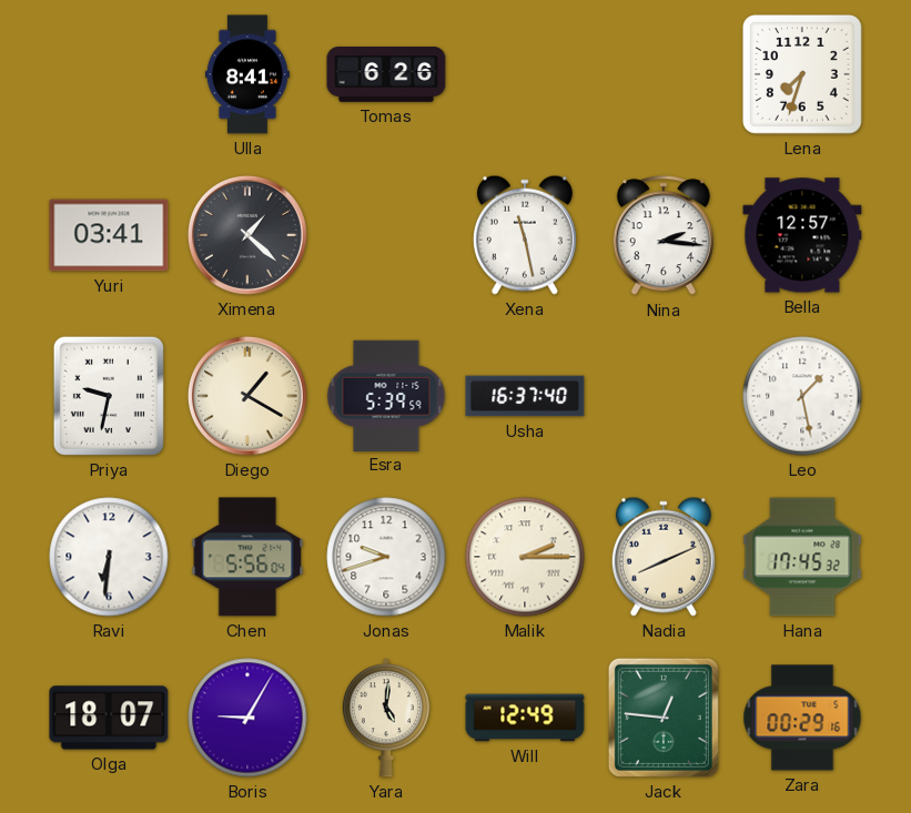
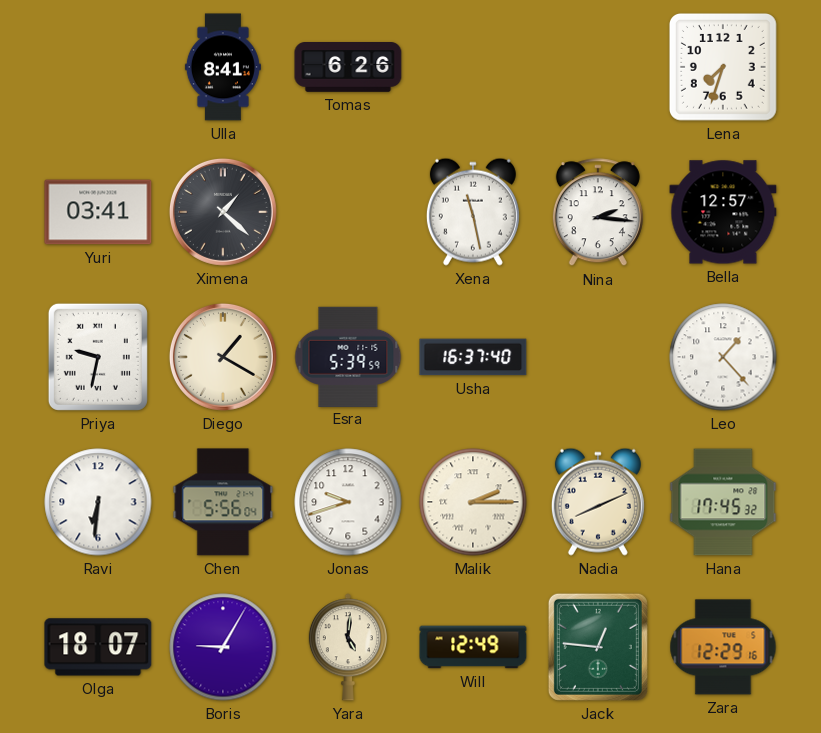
Leo: 1:28 -> 1:23 (723, 357)
Zara: 00:29 -> 12:29 (723, 647)
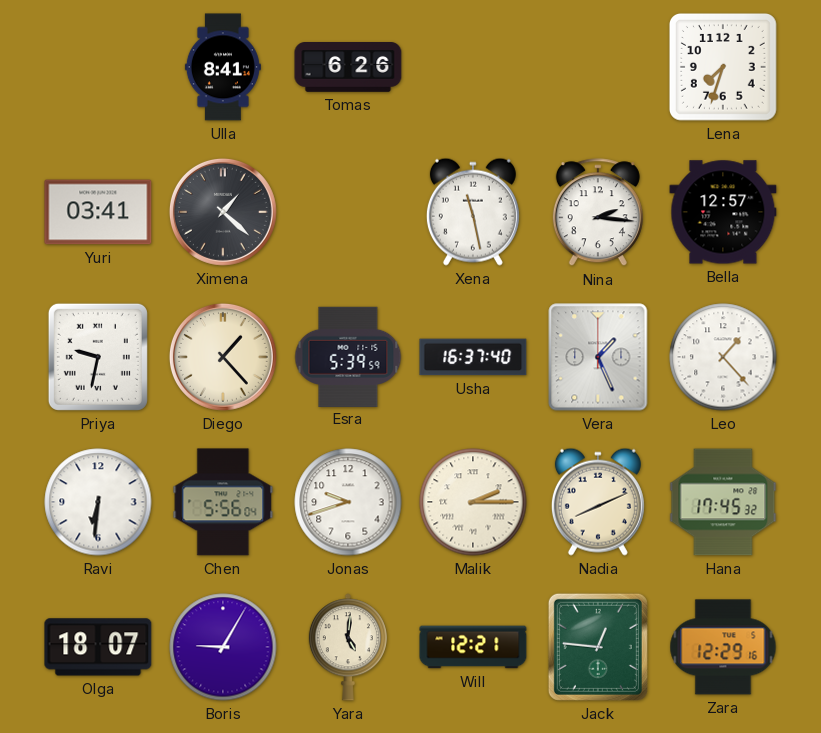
Diego: 1:20 -> 1:23 (223, 357)
Vera: none -> 1:26 (598, 357)
Will: 12:49 -> 12:21 (473, 647)
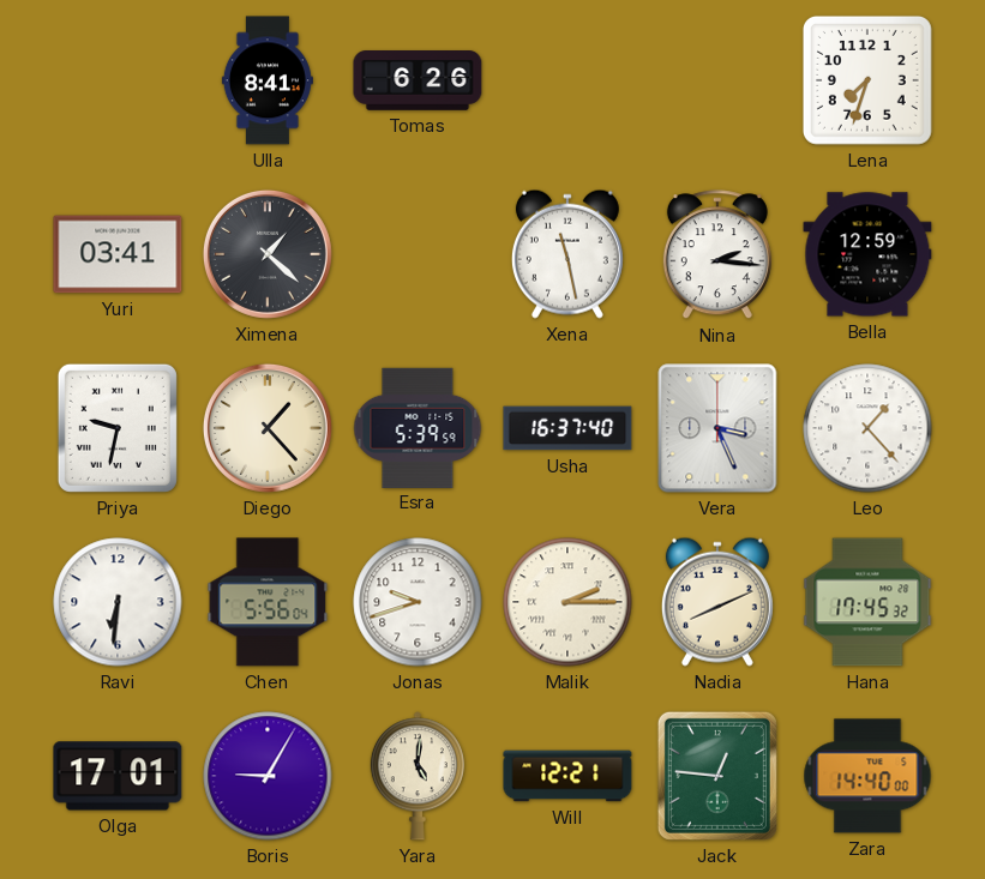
Bella: 12:57 -> 12:59 (867, 254)
Vera: 1:26 -> 3:26 (717, 428)
Olga: 18:07 -> 17:01 (118, 776)
Zara: 12:29 -> 14:40 (867, 776)
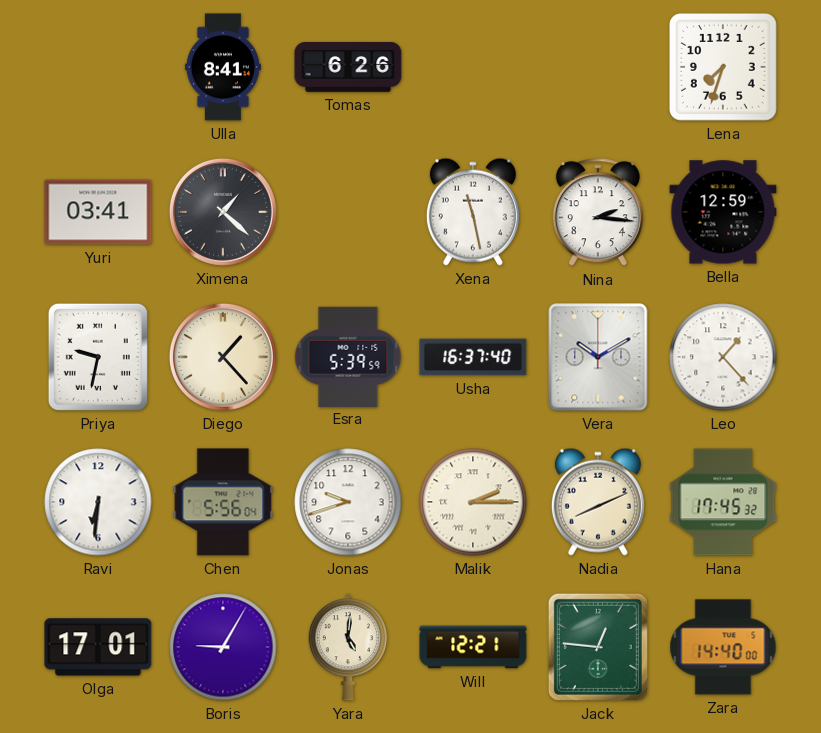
Vera: 3:26 -> 10:10 (598, 357)
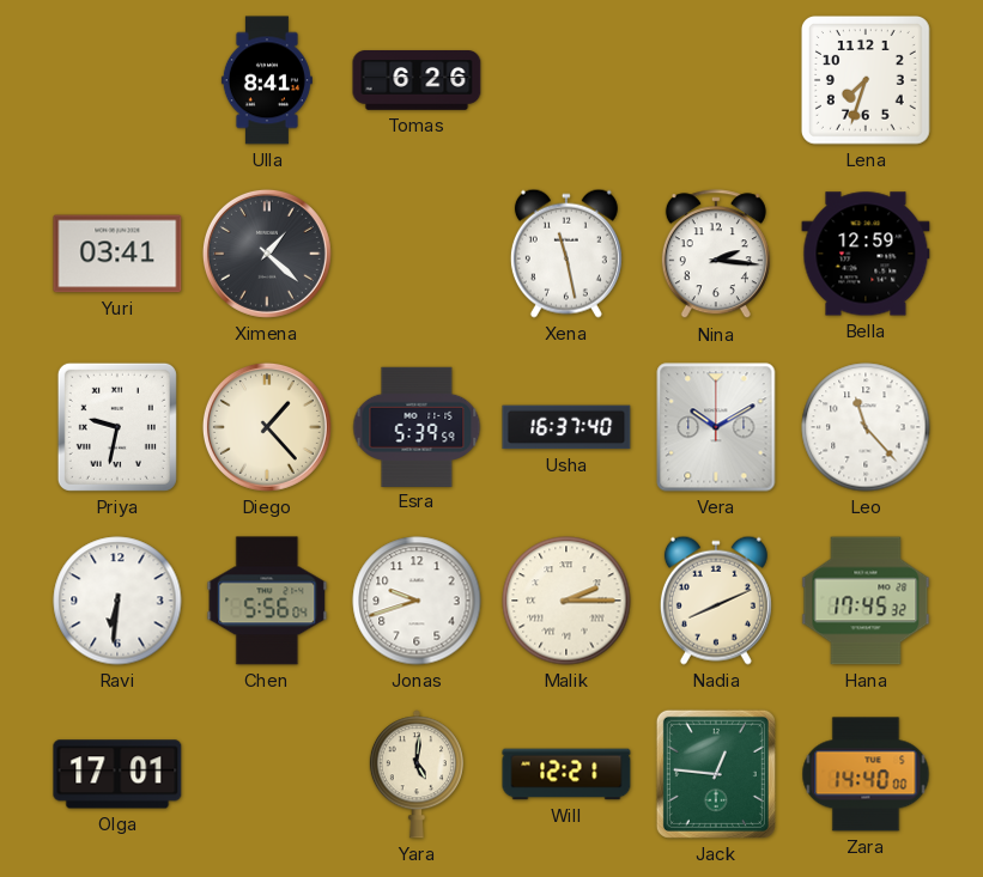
Leo: 1:23 -> 11:23 (866, 427)
Boris: 9:05 -> none (223, 647)
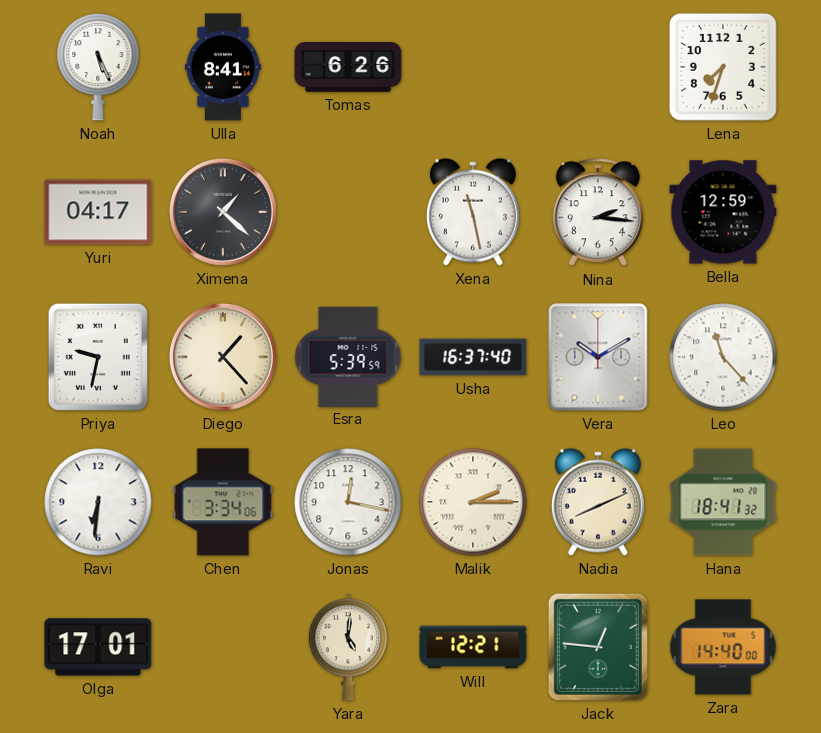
Noah: none -> 5:26 (98, 67)
Yuri: 03:41 -> 04:17 (98, 212)
Chen: 5:56 -> 3:34 (223, 502)
Jonas: 9:42 -> 12:17 (348, 502)
Hana: 17:45 -> 18:41 (723, 502)
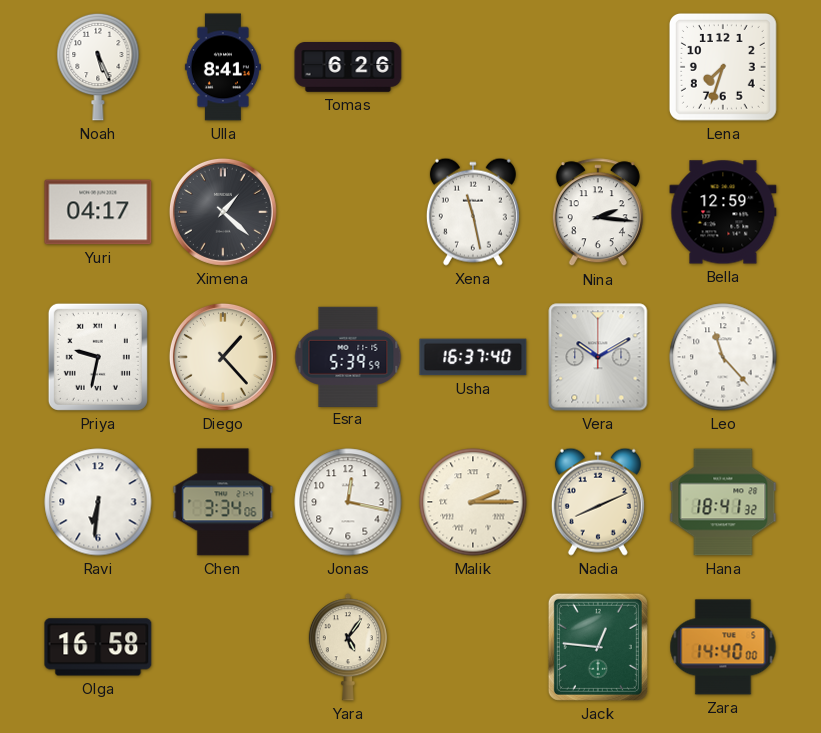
Olga: 17:01 -> 16:58 (98, 647)
Yara: 5:01 -> 5:06 (348, 647)
Will: 12:21 -> none (473, 647)
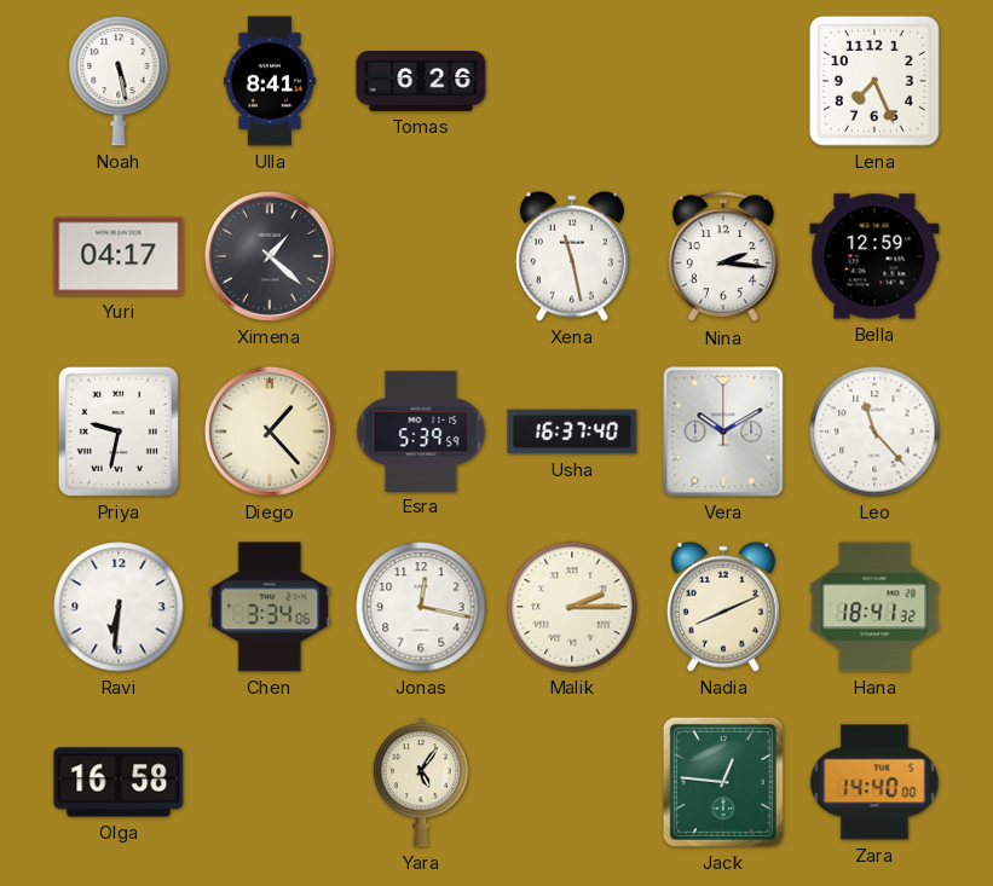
Noah: 5:26 -> 5:28 (119, 81)
Lena: 7:33 -> 7:26 (874, 81)
